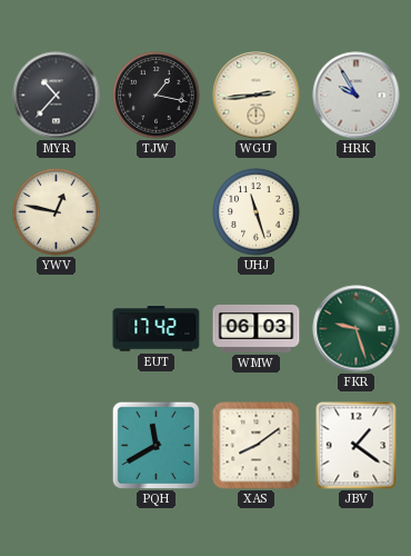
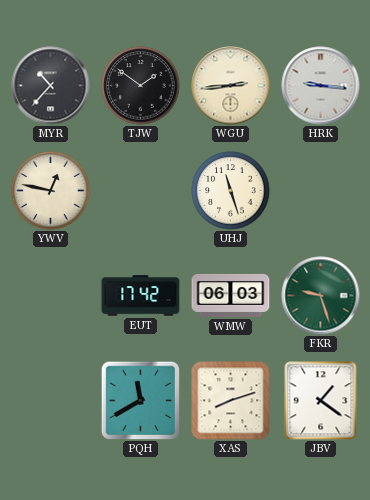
TJW: 1:17 -> 1:51 (141, 86)
HRK: 9:55 -> 9:16 (321, 86)
XAS: 8:09 -> 8:12 (231, 401)
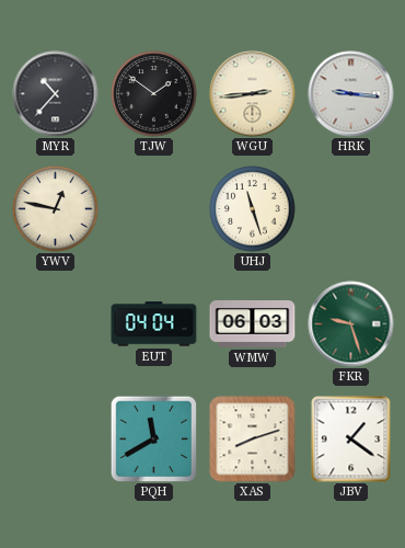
EUT: 17:42 -> 04:04 (154, 324)
